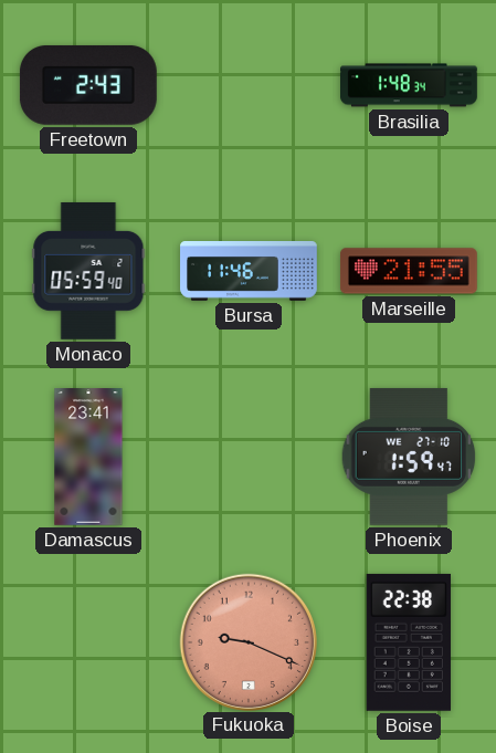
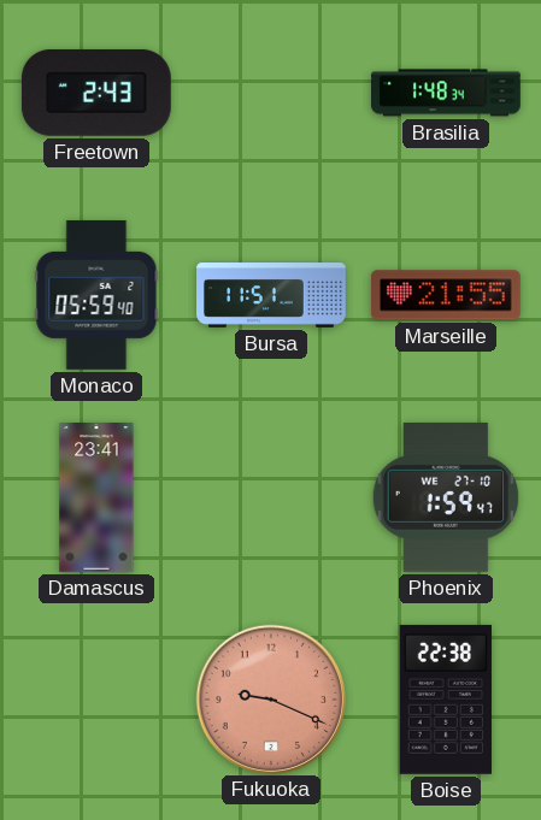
Bursa: 11:46 -> 11:51 (271, 296)
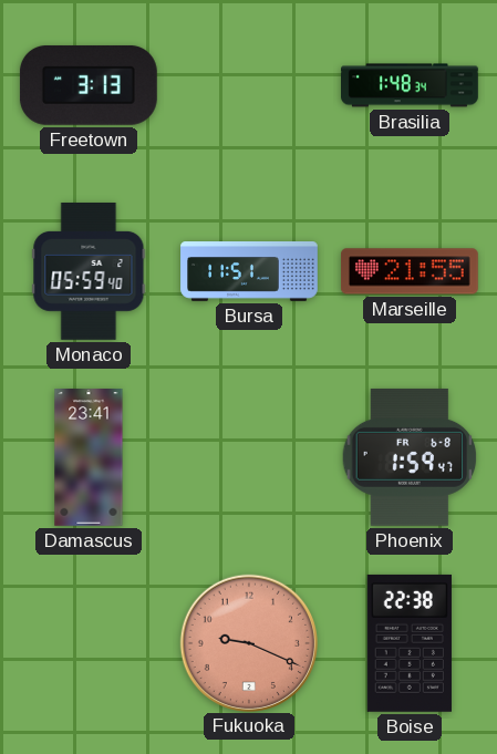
Freetown: 2:43 -> 3:13 (89, 85)
Phoenix date: WE 27-10 -> FR 6-8 (410, 457)
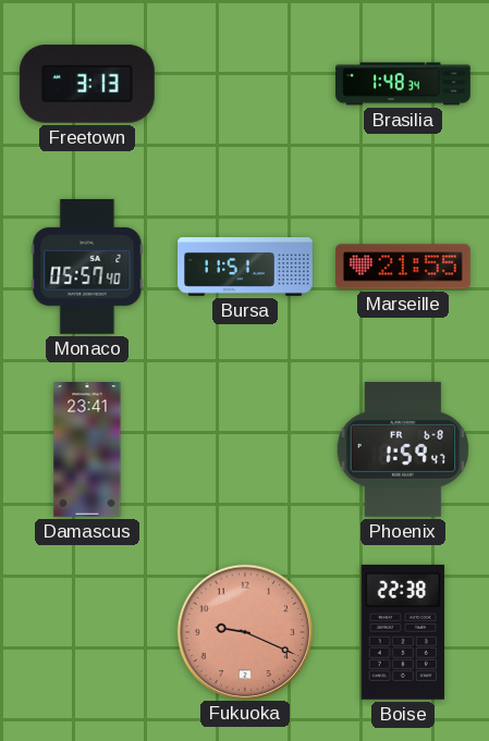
Monaco: 05:59 -> 05:57 (87, 267)
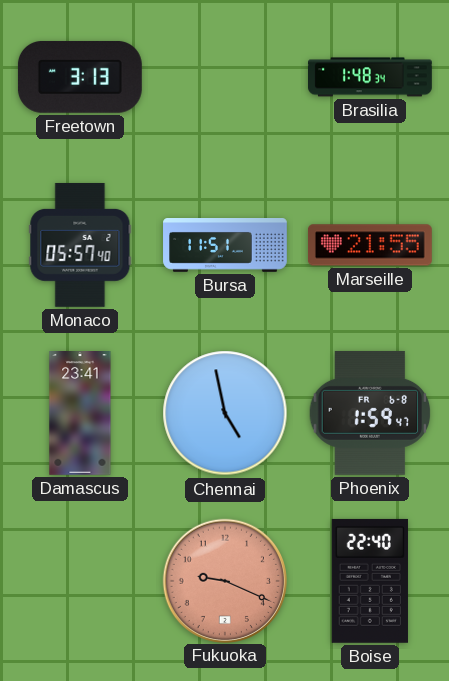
Chennai: none -> 4:58 (225, 413)
Boise: 22:38 -> 22:40 (370, 581)
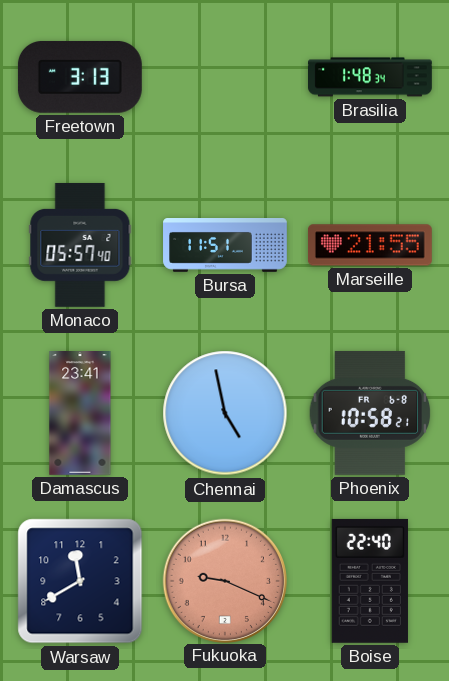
Phoenix: 1:59 -> 10:58 (370, 413)
Warsaw: none -> 11:40 (80, 581)
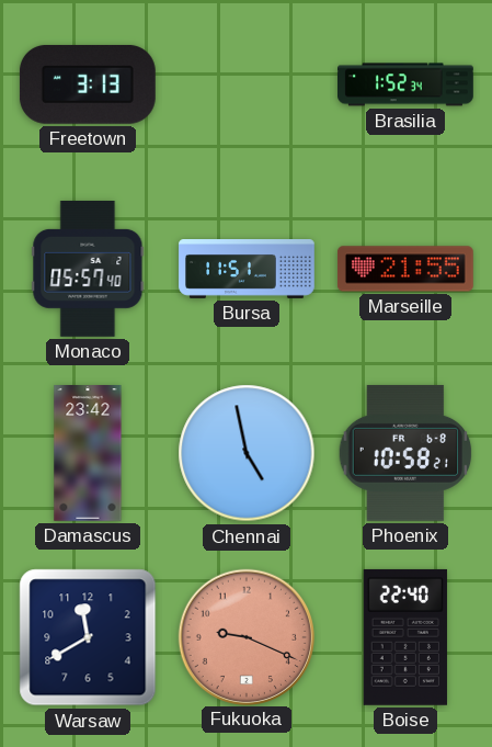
Brasilia: 1:48 -> 1:52 (407, 84)
Damascus: 23:41 -> 23:42 (88, 454)
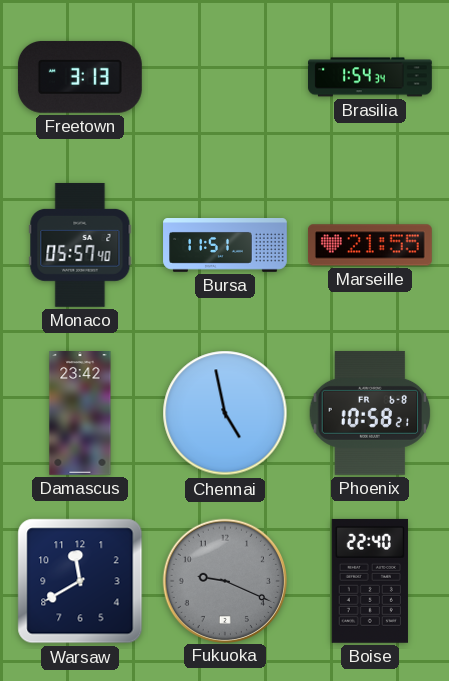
Brasilia: 1:52 -> 1:54 (371, 77)
Fukuoka dial: salmon -> grey (224, 580)
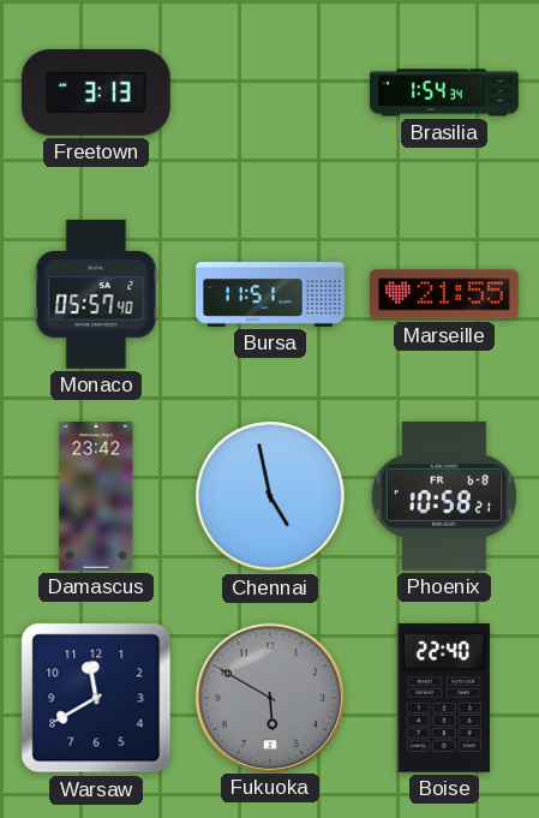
Fukuoka: 9:19 -> 5:50 (269, 697)
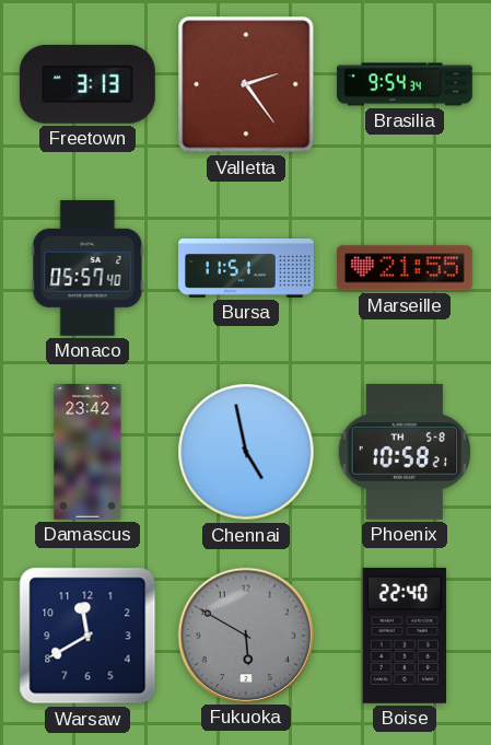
Valletta: none -> 2:24 (246, 84)
Brasilia: 1:54 -> 9:54 (406, 84)
Phoenix date: FR 6-8 -> TH 5-8 (405, 452)
